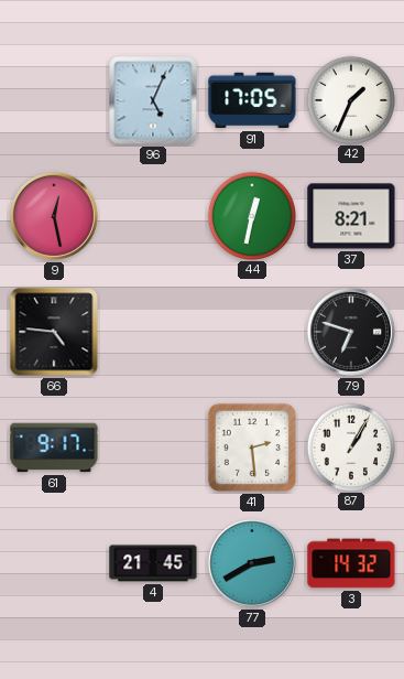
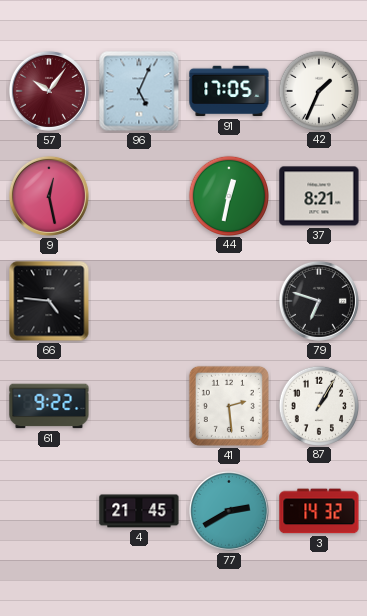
57: none -> 10:06 (49, 91)
61: 9:17 -> 9:22 (49, 406)
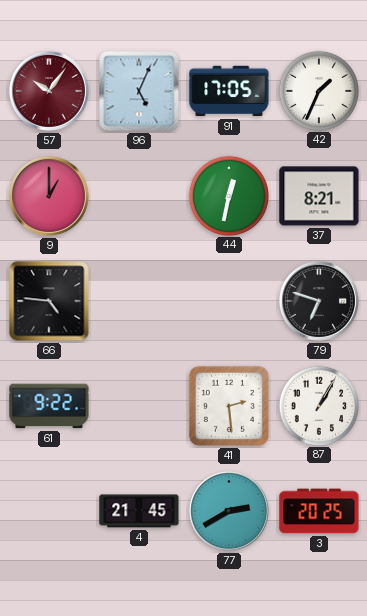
9: 12:28 -> 1:00 (49, 196)
3: 14:32 -> 20:25 (319, 511)
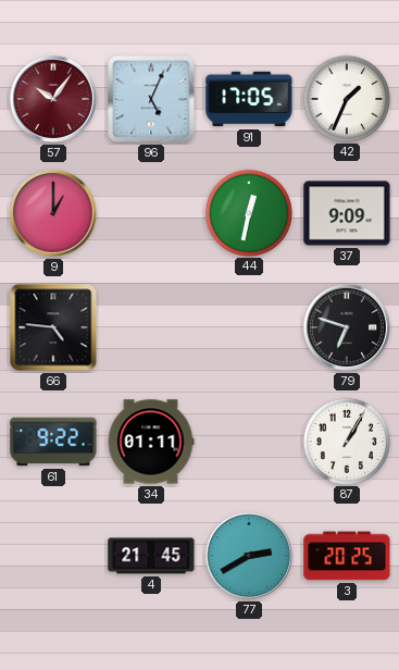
37: 8:21 -> 9:09 (347, 213)
34: none -> 01:11 (151, 442)
41: 2:29 -> none (229, 406)
